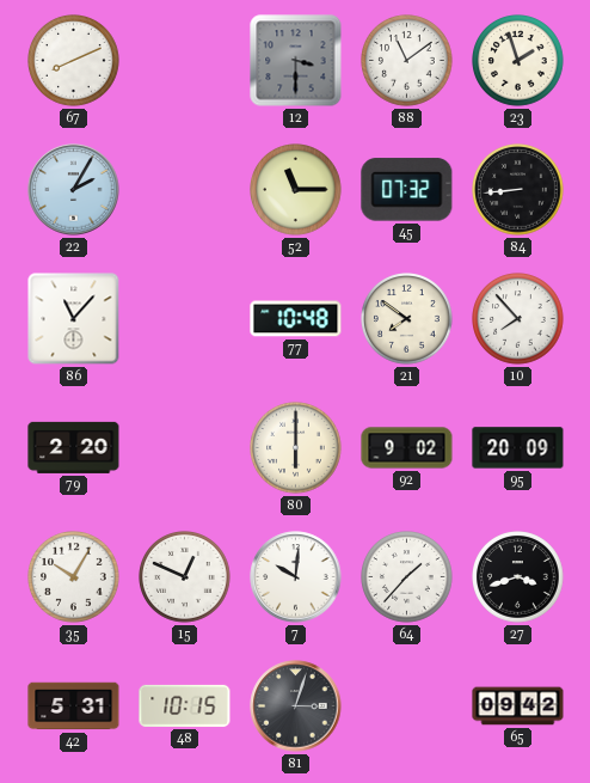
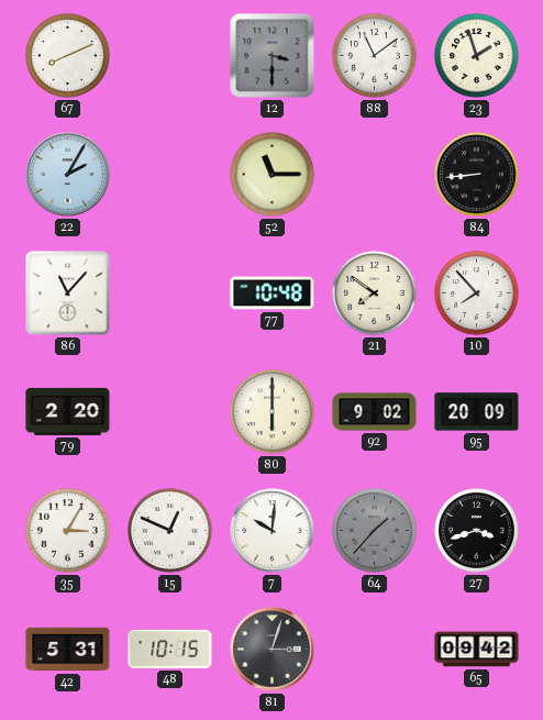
45: 07:32 -> none (407, 190)
35: 10:05 -> 3:05 (68, 531)
64 dial: white -> grey (375, 531)
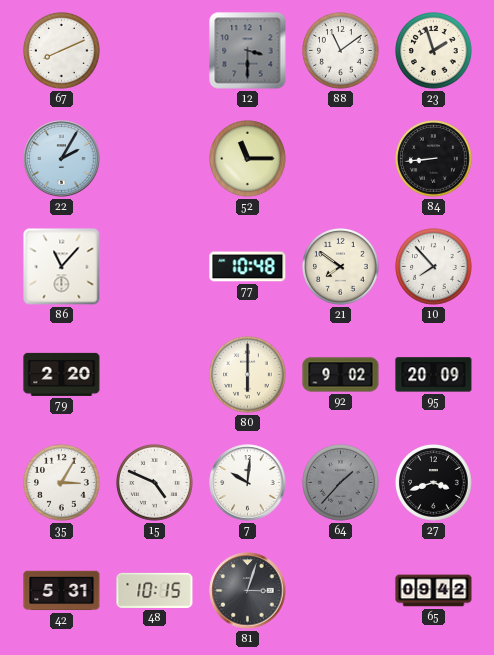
15: 12:49 -> 4:49 (155, 483)
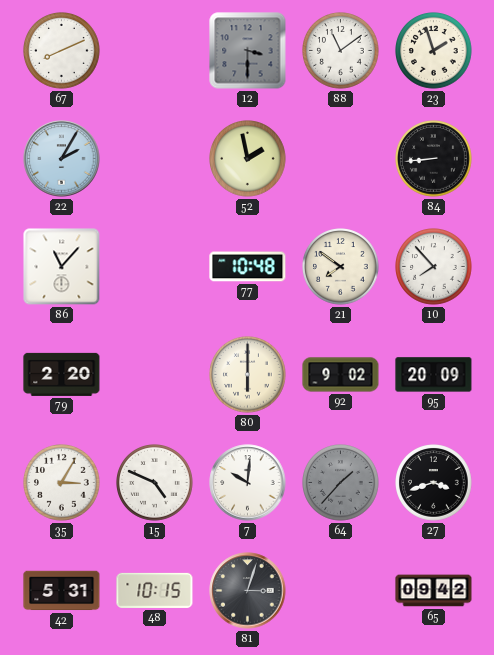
52: 11:15 -> 1:58 (248, 159)
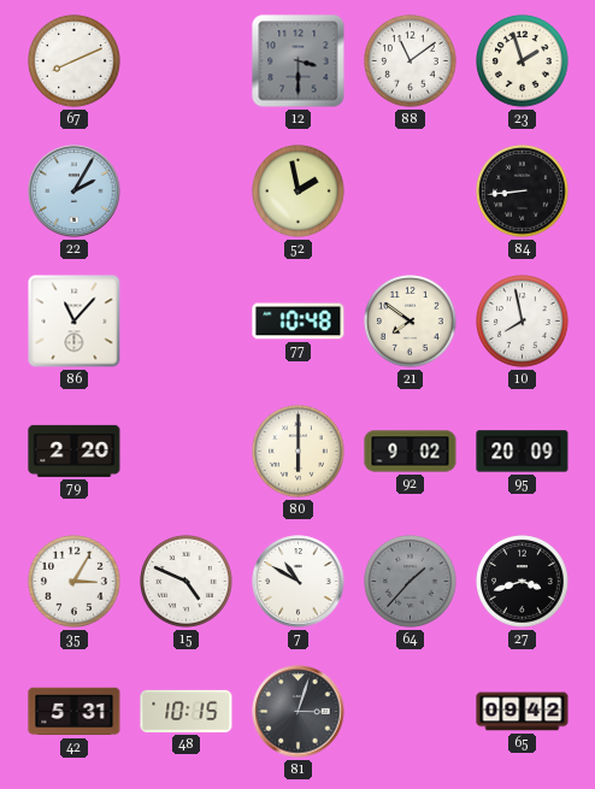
10: 7:53 -> 7:58 (523, 322)
7: 10:01 -> 10:50 (299, 582)
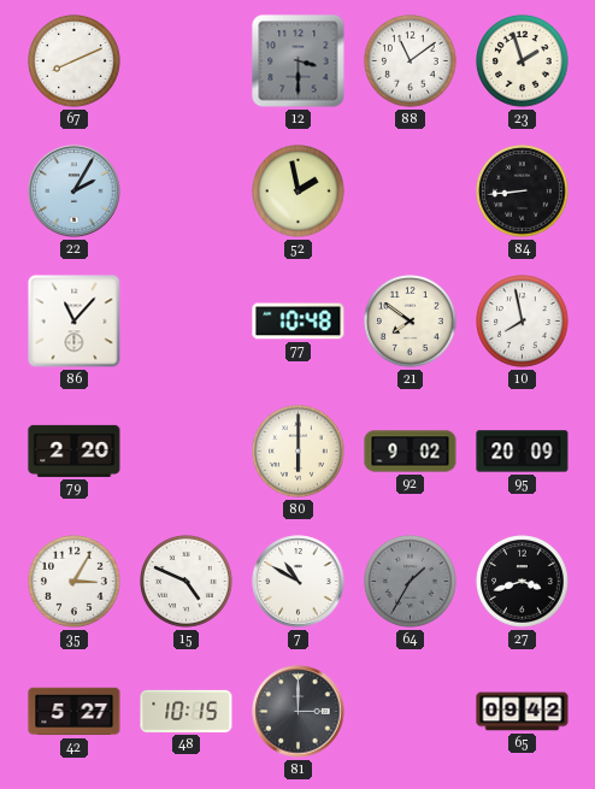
64: 1:37 -> 1:35 (411, 582)
42: 5:31 -> 5:27 (75, 712)
81: 3:03 -> 3:00 (299, 712)
